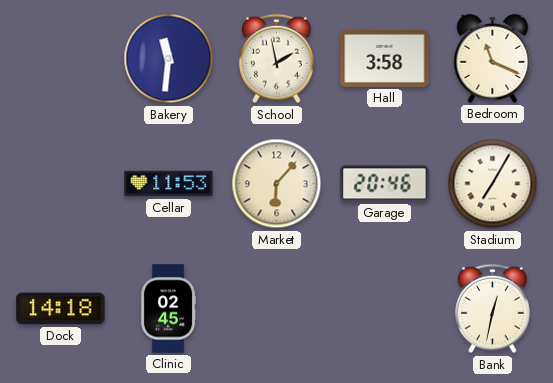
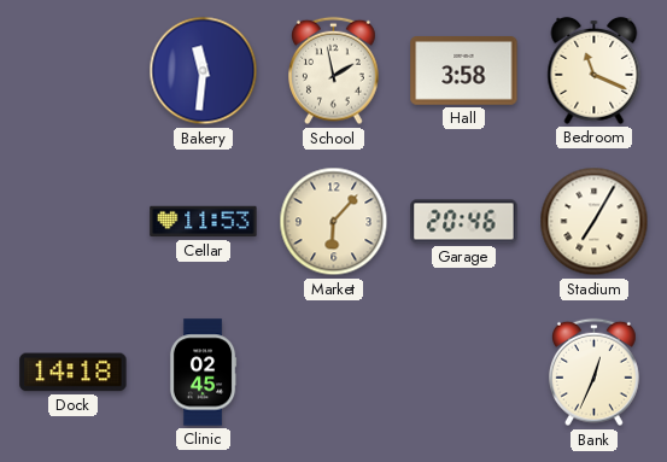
Bank: 12:32 -> 12:34 (595, 373)
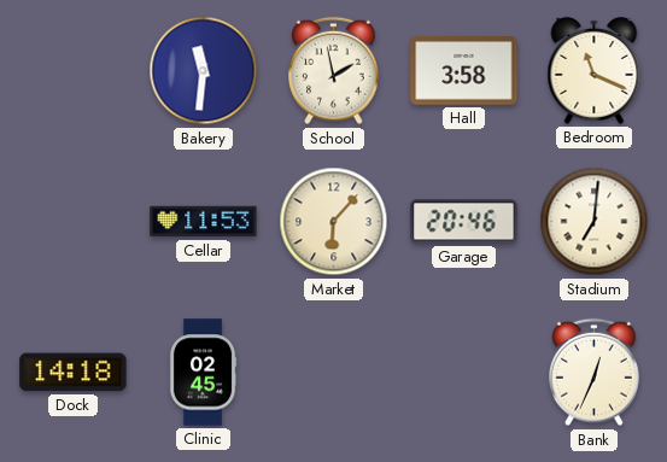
Stadium: 7:05 -> 7:01 (595, 222)
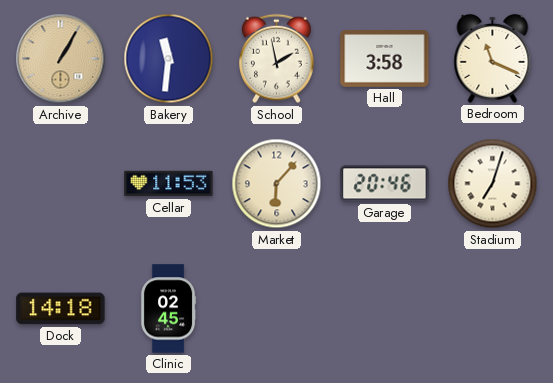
Archive: none -> 1:05 (61, 59)
Stadium: 7:01 -> 7:03 (493, 184)
Bank: 12:34 -> none (595, 373)
